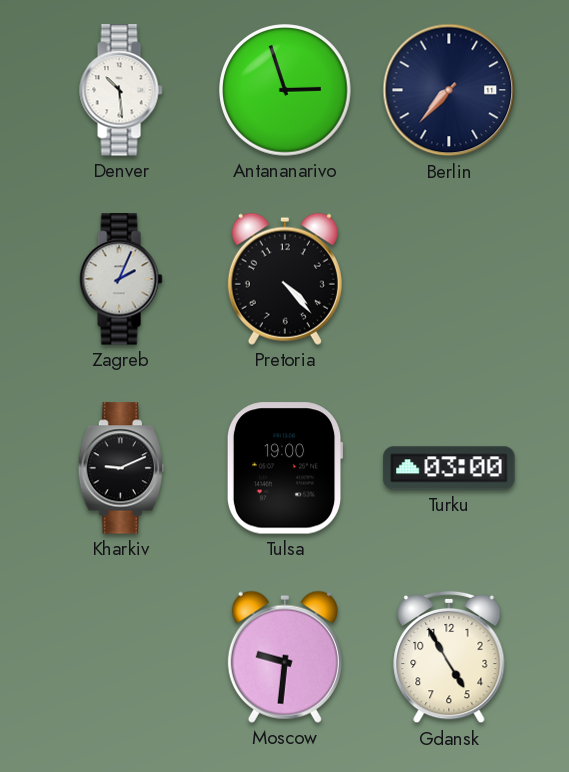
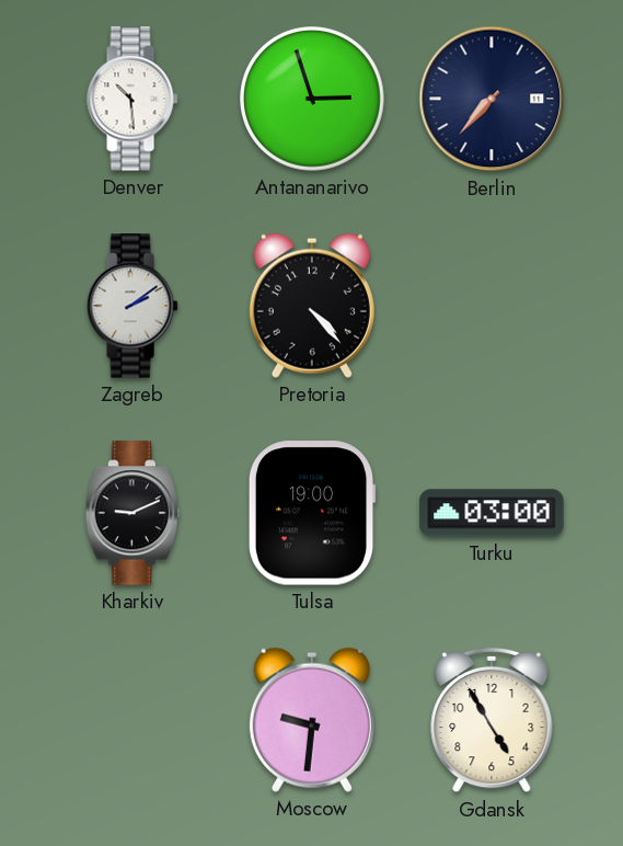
Zagreb: 2:04 -> 2:09 (132, 306)
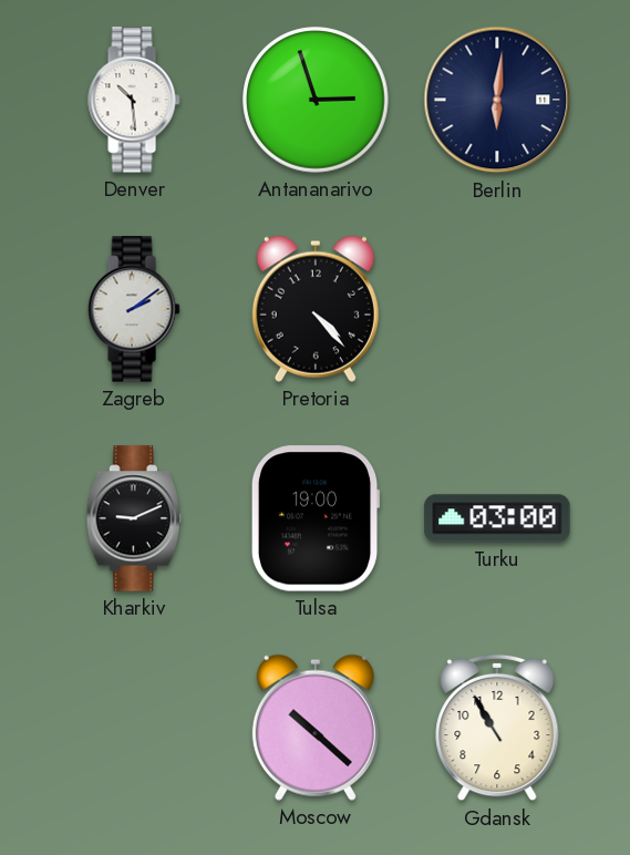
Berlin: 7:37 -> 6:01 (497, 100)
Moscow: 9:31 -> 10:22 (316, 728)
Gdansk: 4:55 -> 10:55 (497, 728)
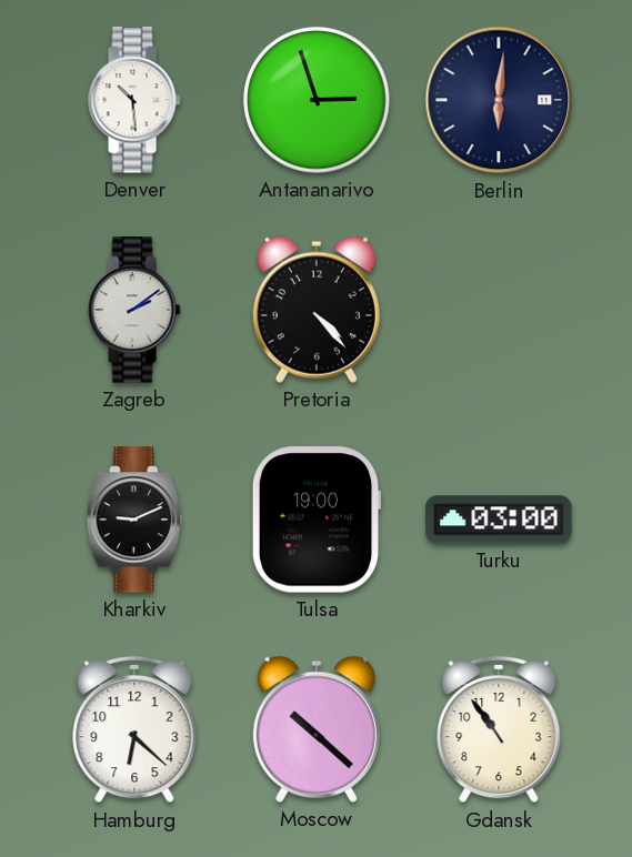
Hamburg: none -> 6:22 (134, 729)
Gdansk: 10:55 -> 10:54 (499, 729)
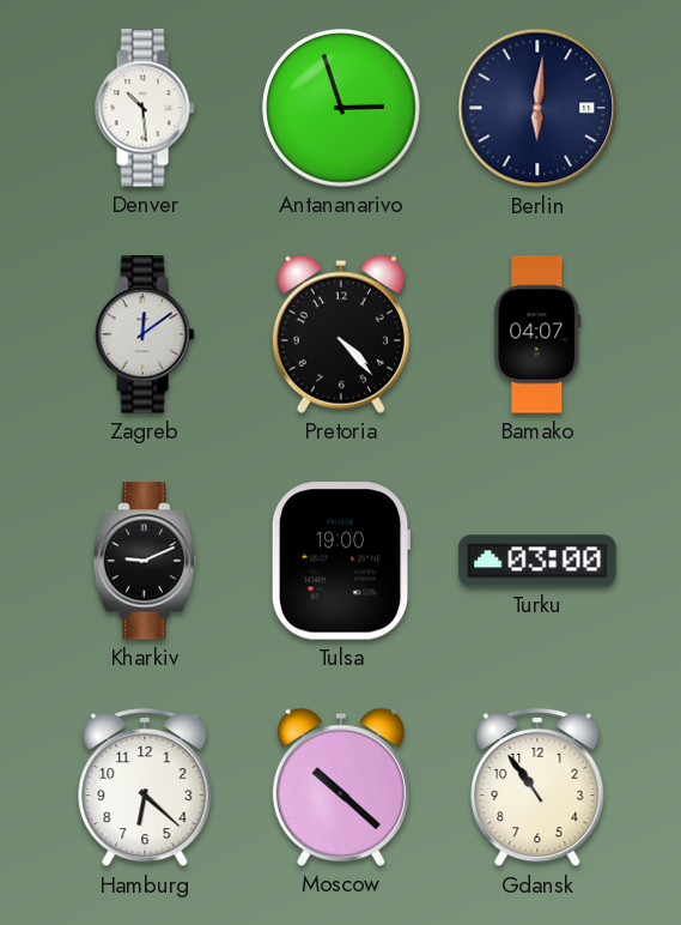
Zagreb: 2:09 -> 12:09 (145, 334)
Bamako: none -> 04:07 (537, 334)
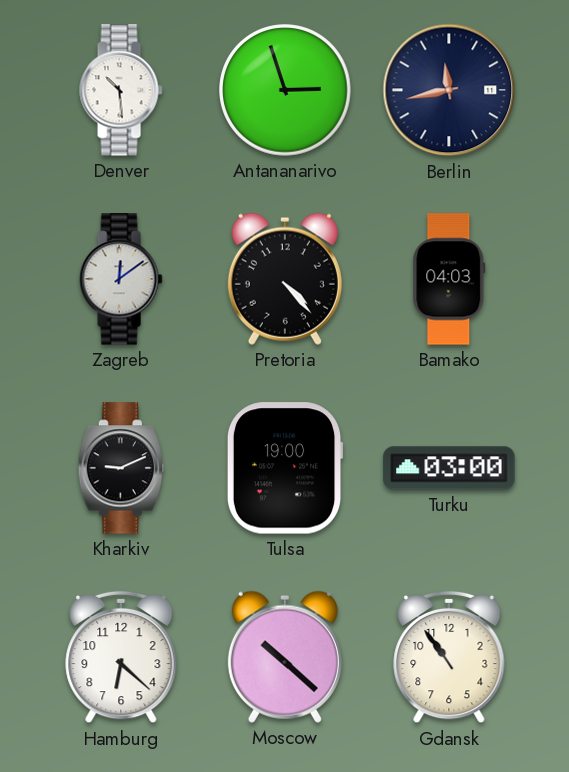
Berlin: 6:01 -> 11:43 (449, 90)
Bamako: 04:07 -> 04:03 (449, 279)
